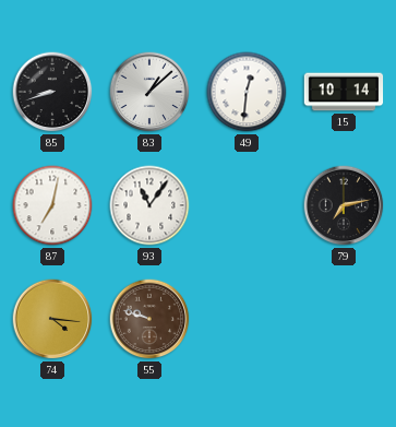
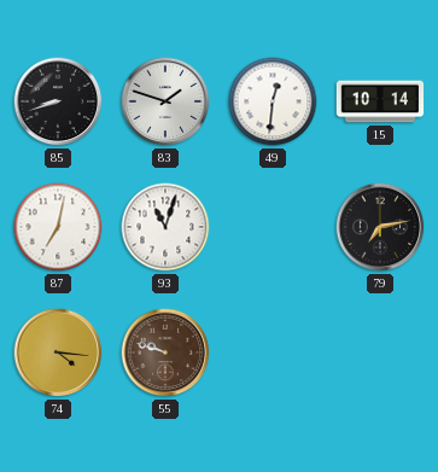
83: 1:08 -> 1:48 (165, 101)
93: 11:06 -> 11:03 (165, 227)
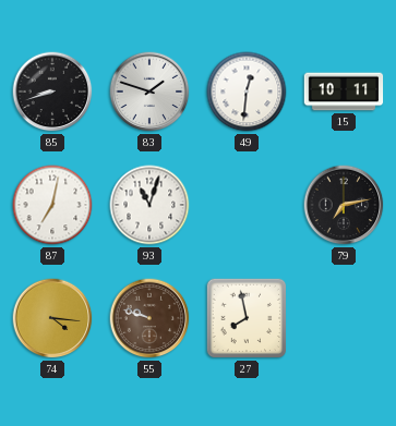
15: 10:14 -> 10:11 (344, 92)
27: none -> 7:58 (247, 318)
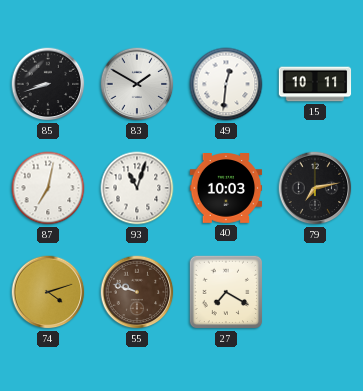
83: 1:48 -> 1:50 (137, 84)
40: none -> 10:03 (226, 189)
74: 4:16 -> 4:12 (48, 292)
27: 7:58 -> 7:20 (226, 292)
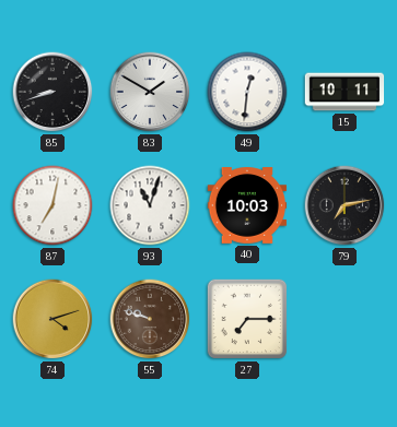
27: 7:20 -> 7:15 (247, 319)
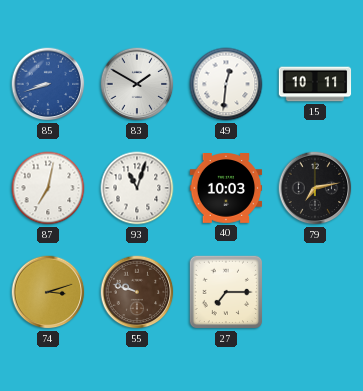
85 dial: black -> blue (48, 84)
74: 4:12 -> 3:12 (48, 292)
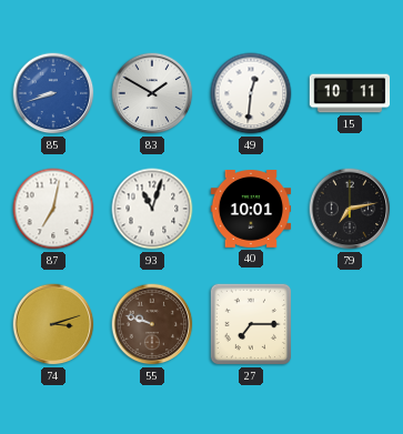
40: 10:03 -> 10:01 (251, 210)
